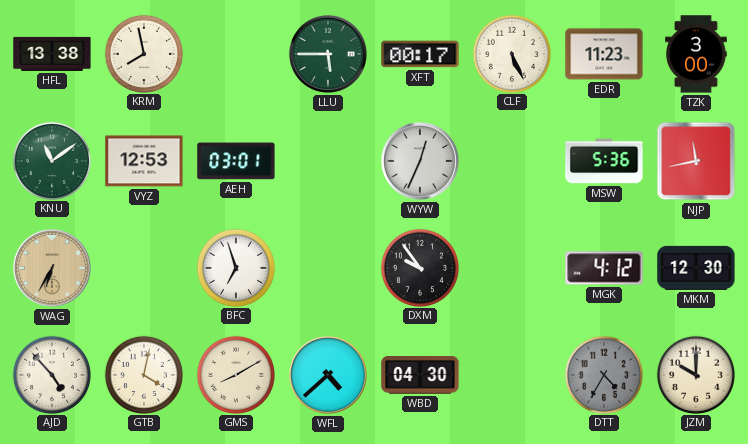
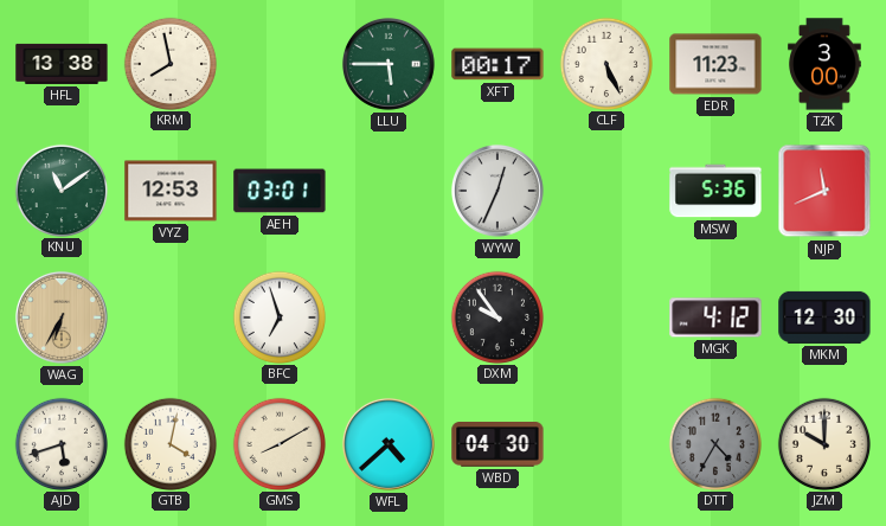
NJP: 11:43 -> 11:41 (824, 191)
AJD: 4:53 -> 5:42 (60, 443)
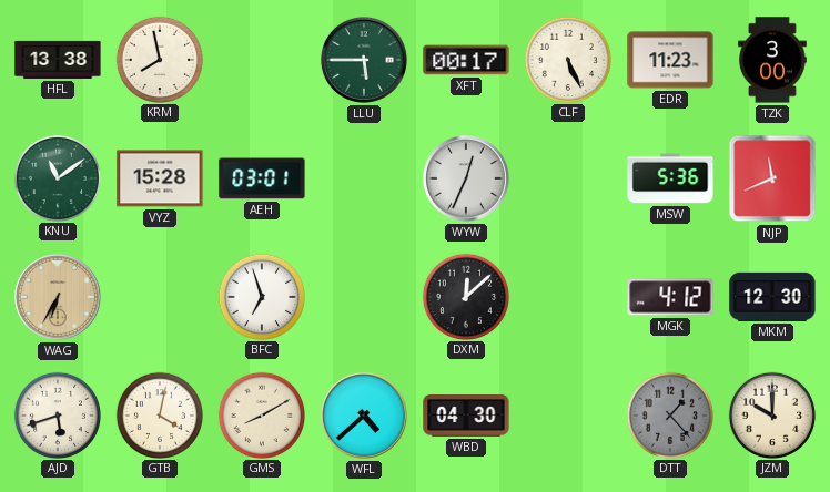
VYZ: 12:53 -> 15:28 (160, 178)
DXM: 9:54 -> 12:08 (465, 296)
DTT: 4:35 -> 1:23 (669, 414)
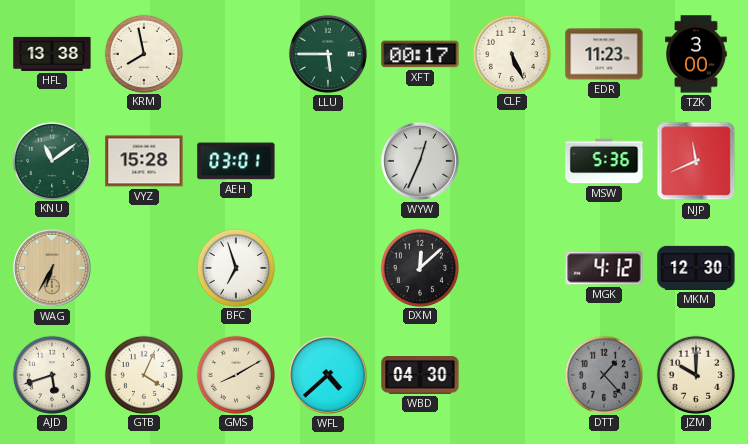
GTB: 4:02 -> 4:04 (143, 374)
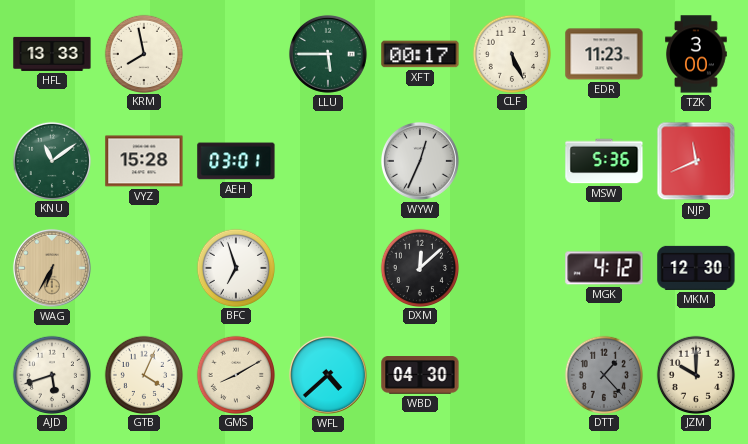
HFL: 13:38 -> 13:33 (52, 54)
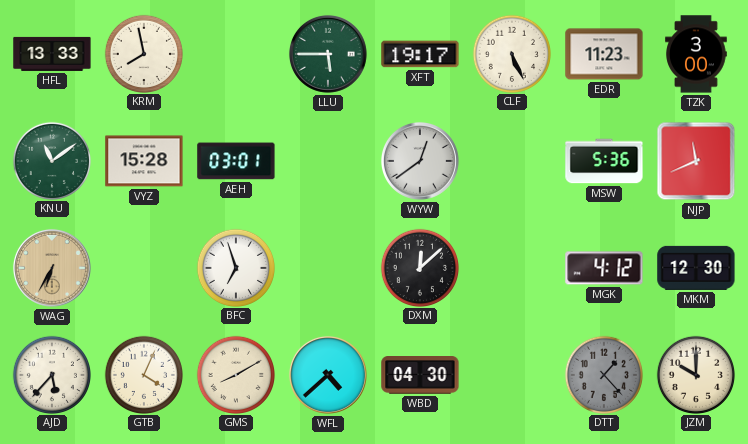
XFT: 00:17 -> 19:17 (420, 54)
WYW: 12:34 -> 12:39 (420, 161)
AJD: 5:42 -> 5:37 (51, 374)
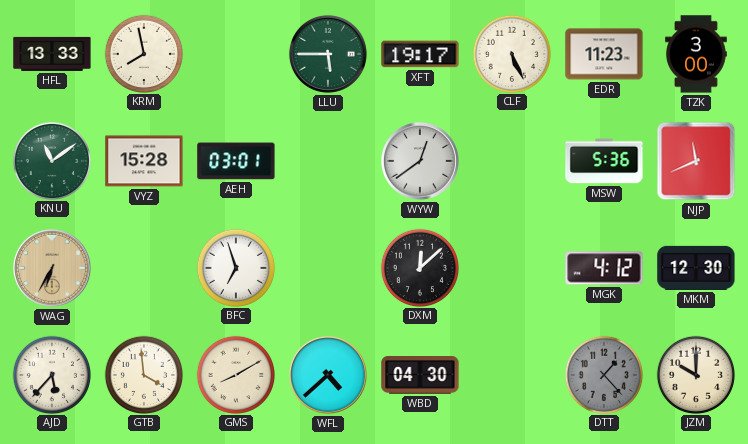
GTB: 4:04 -> 3:59 (143, 374)
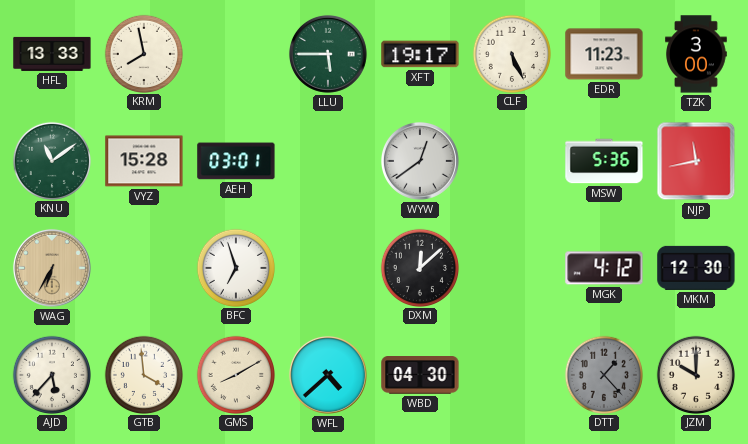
NJP: 11:41 -> 11:43 (696, 161)
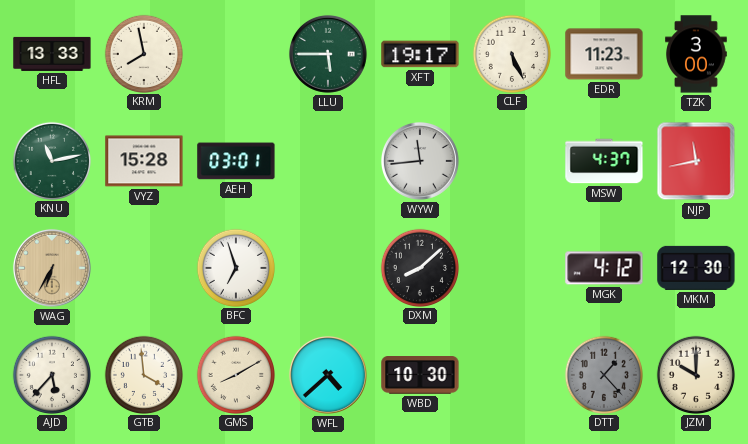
KNU: 11:09 -> 11:13 (51, 160)
WYW: 12:39 -> 11:44 (420, 161)
MSW: 5:36 -> 4:37 (604, 161)
DXM: 12:08 -> 8:08 (419, 267)
WBD: 04:30 -> 10:30 (420, 375)
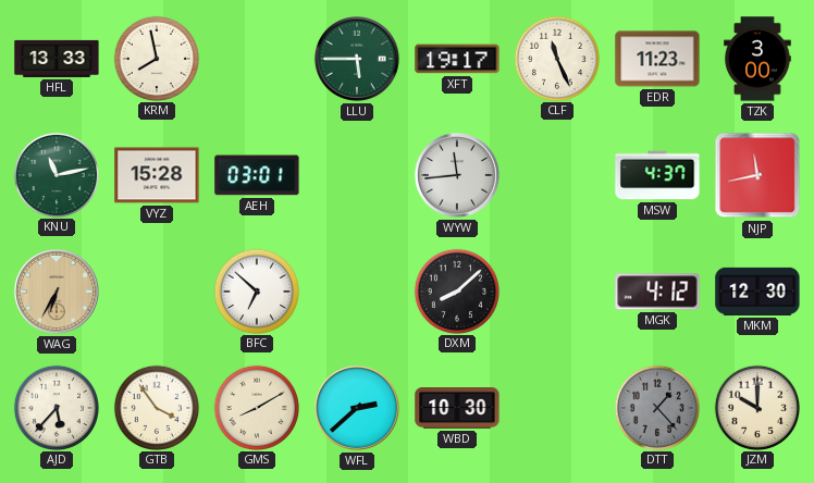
CLF: 5:26 -> 11:26 (556, 58)
BFC: 6:57 -> 6:52 (256, 290)
GTB: 3:59 -> 3:54 (156, 407)
WFL: 4:38 -> 2:38 (357, 408)
